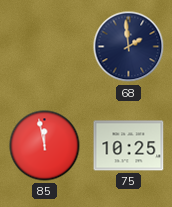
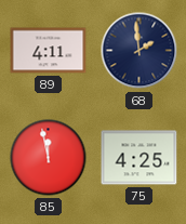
89: none -> 4:11 (49, 51)
75: 10:25 -> 4:25 (139, 158)
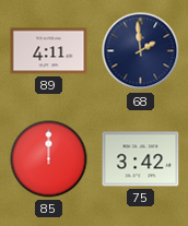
85: 11:58 -> 12:00 (49, 159)
75: 4:25 -> 3:42 (141, 159)
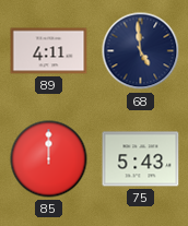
68: 1:59 -> 4:59 (141, 51)
75: 3:42 -> 5:43 (141, 159)
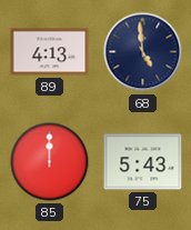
89: 4:11 -> 4:13 (50, 52)
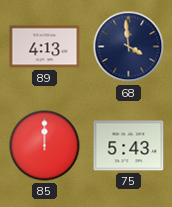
68: 4:59 -> 3:59 (129, 47)
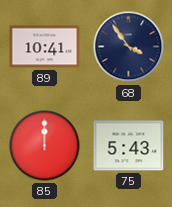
89: 4:13 -> 10:41 (45, 47)
68: 3:59 -> 3:54 (129, 47)
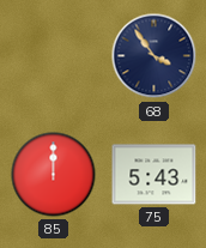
89: 10:41 -> none (45, 47)
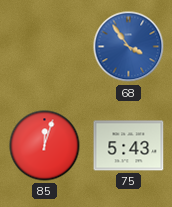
68 dial: navy -> blue (129, 47)
85: 12:00 -> 12:03 (45, 146)
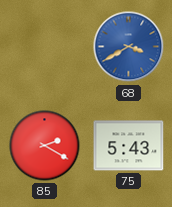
68: 3:54 -> 3:40 (129, 47)
85: 12:03 -> 2:20 (45, 146)
